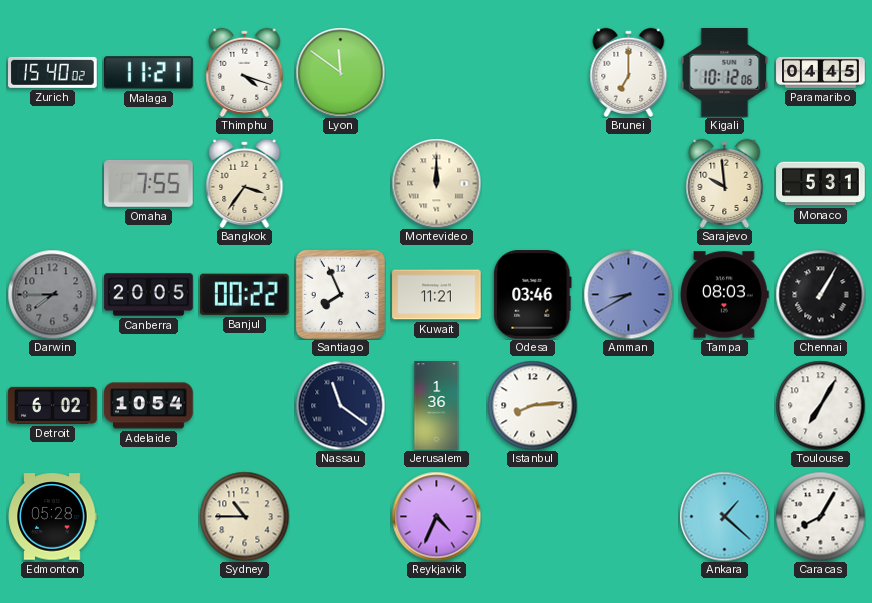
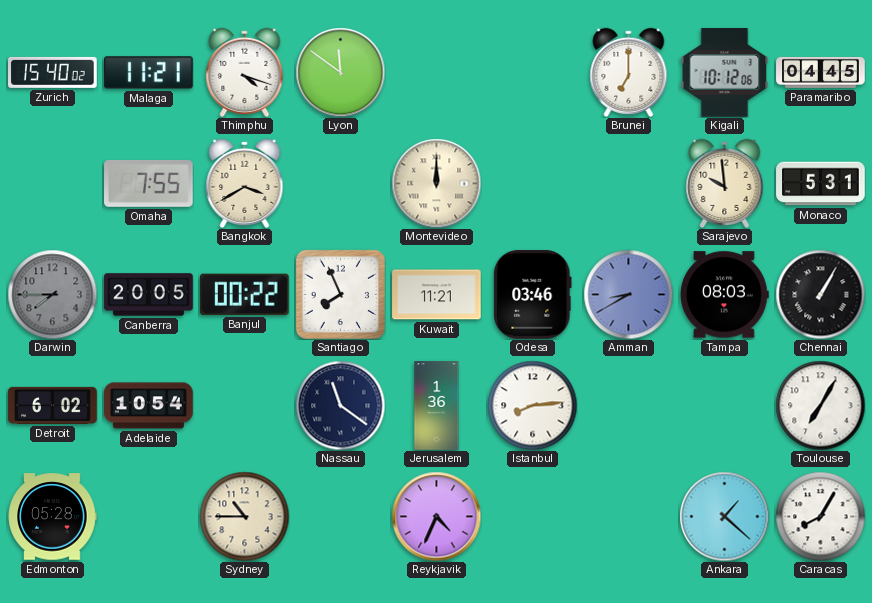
Bangkok: 3:36 -> 3:40 (245, 183)
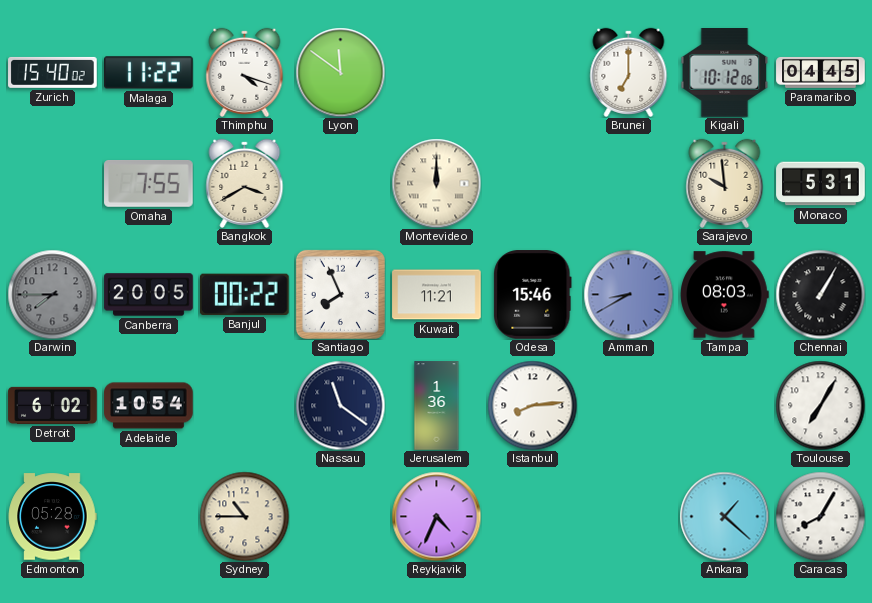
Malaga: 11:21 -> 11:22 (149, 73)
Odesa: 03:46 -> 15:46 (533, 295)
